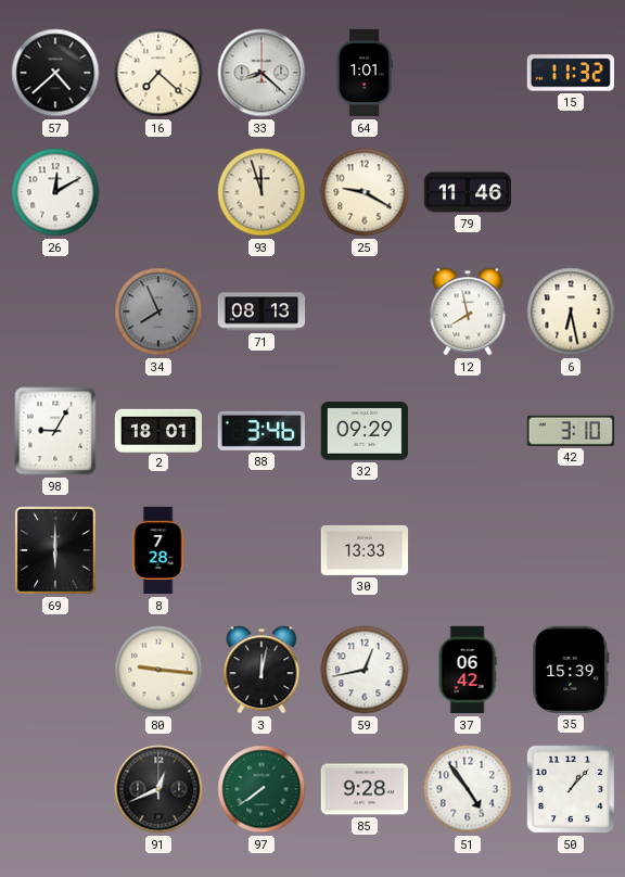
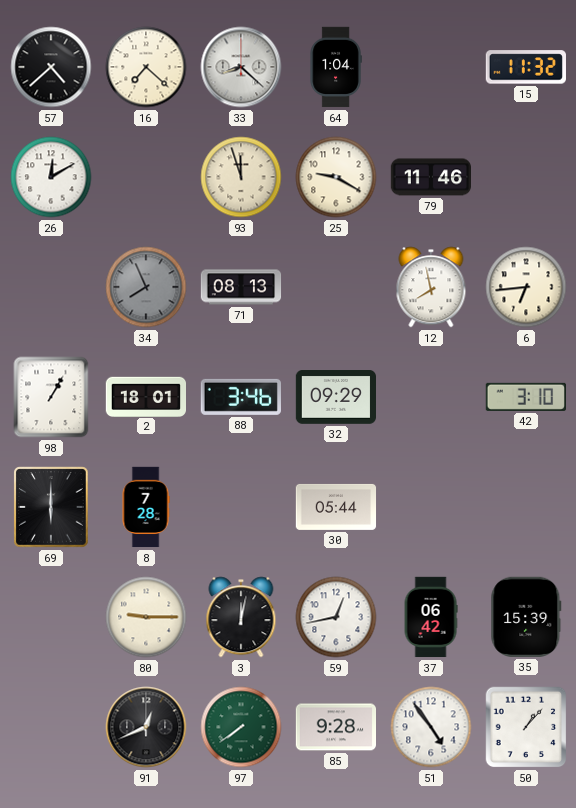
64: 1:01 -> 1:04 (336, 67)
6: 6:28 -> 6:44 (526, 287)
98: 9:05 -> 1:05 (51, 397)
30: 13:33 -> 05:44 (336, 507)
80: 9:16 -> 9:15 (146, 617)
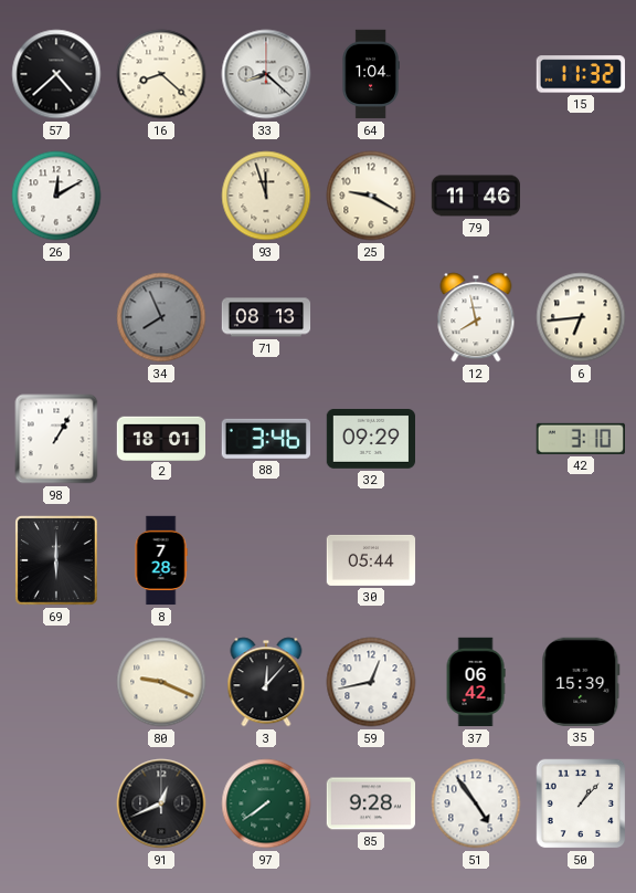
16: 7:22 -> 8:22 (161, 74)
80: 9:15 -> 9:19 (161, 682)
3: 12:02 -> 12:07 (266, 682)
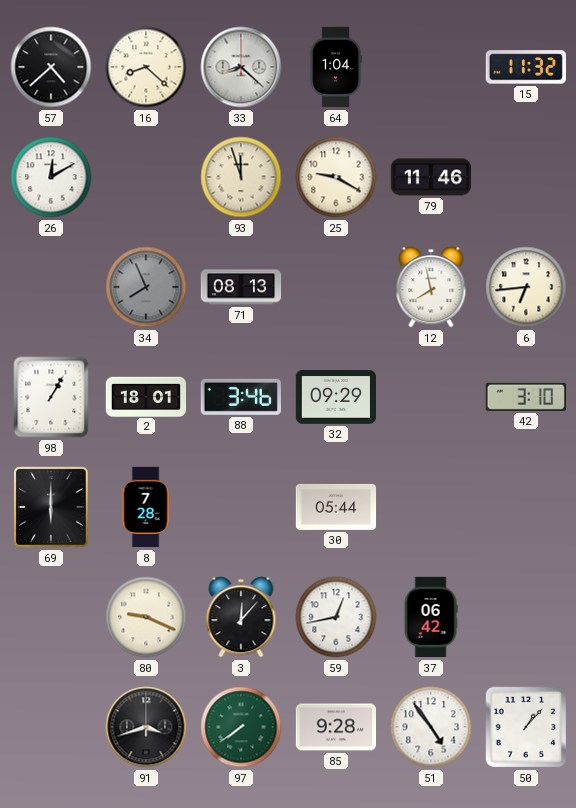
35: 15:39 -> none (581, 682)
91: 12:41 -> 3:42 (146, 727)
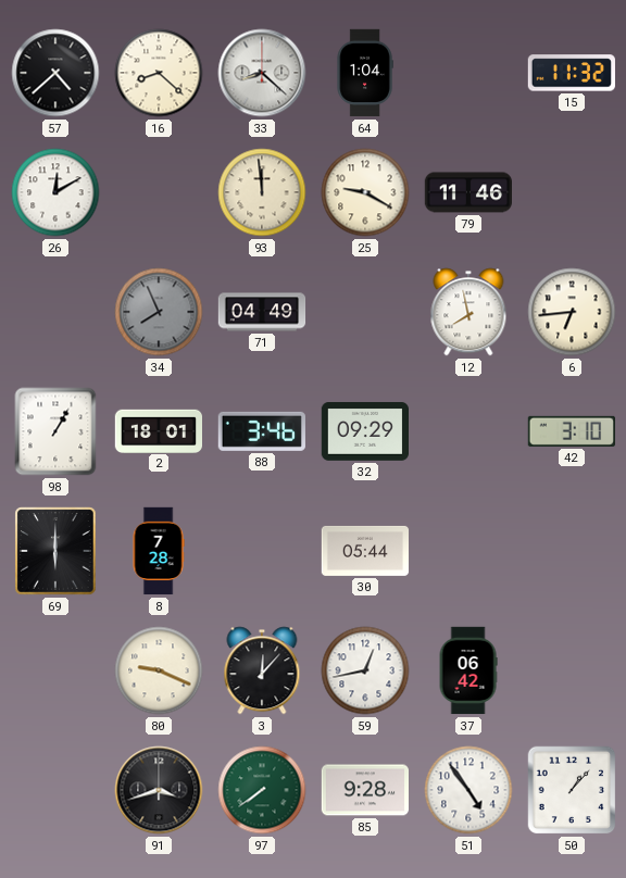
93: 11:57 -> 11:59 (262, 192)
71: 08:13 -> 04:49 (262, 312)
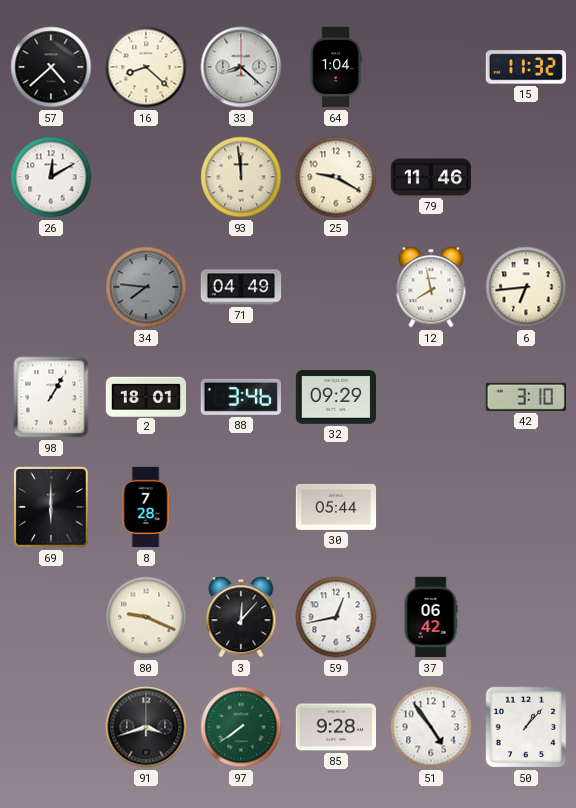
34: 7:56 -> 7:46 (146, 287)
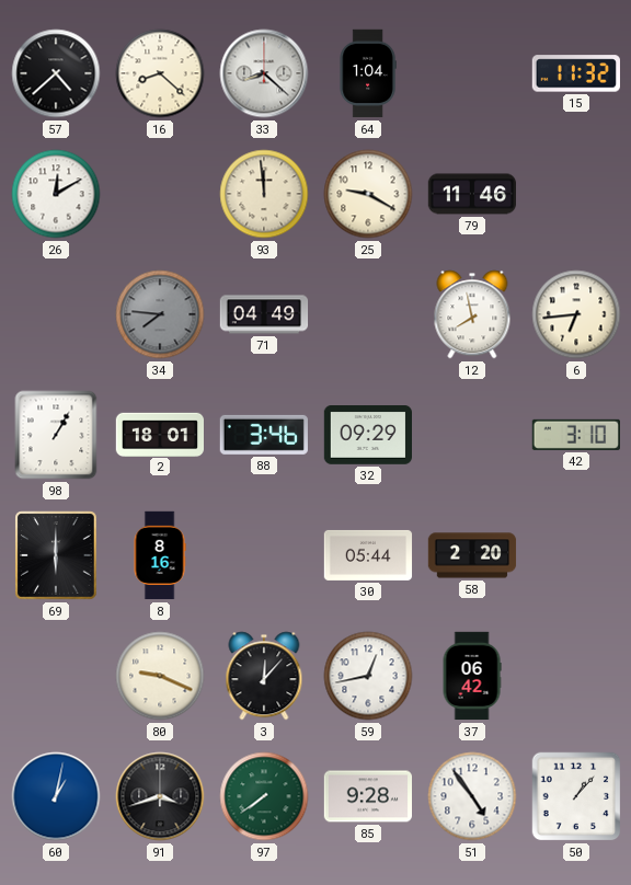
8: 7:28 -> 8:16 (160, 555)
58: none -> 2:20 (472, 555)
60: none -> 1:02 (56, 796)
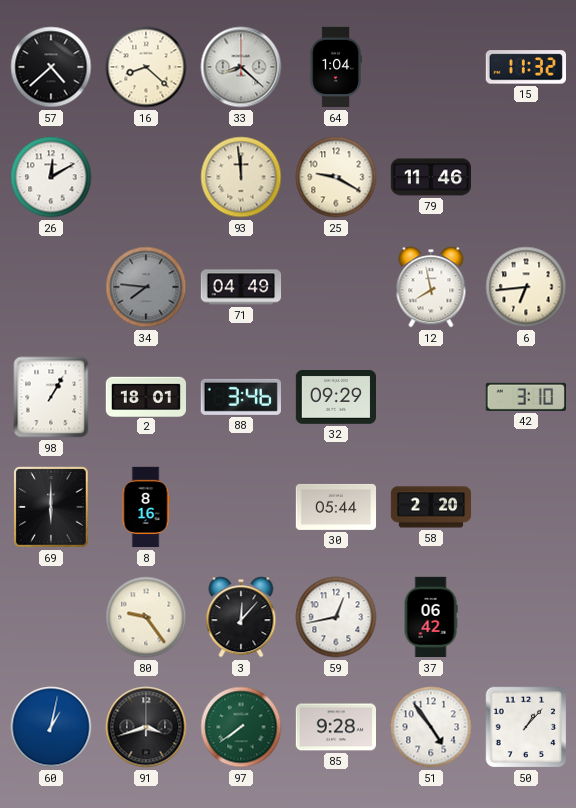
80: 9:19 -> 9:24 (146, 617)
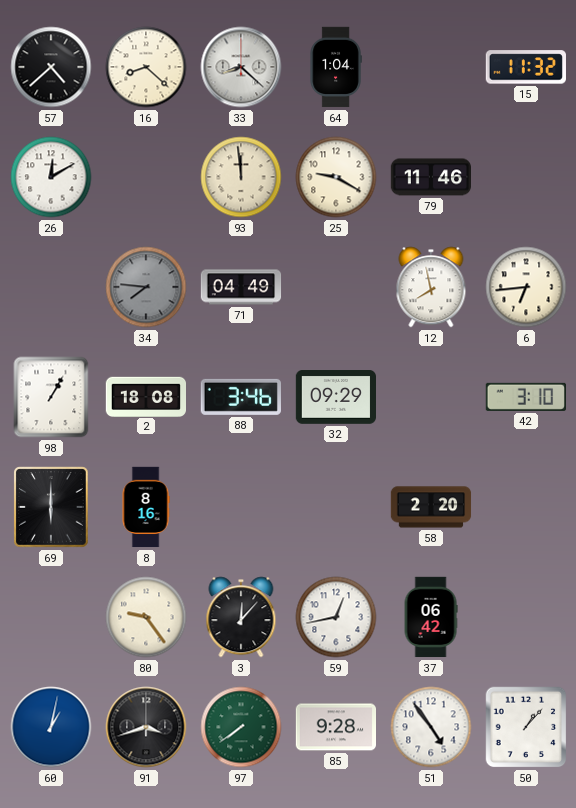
2: 18:01 -> 18:08 (145, 396)
30: 05:44 -> none (336, 507)
